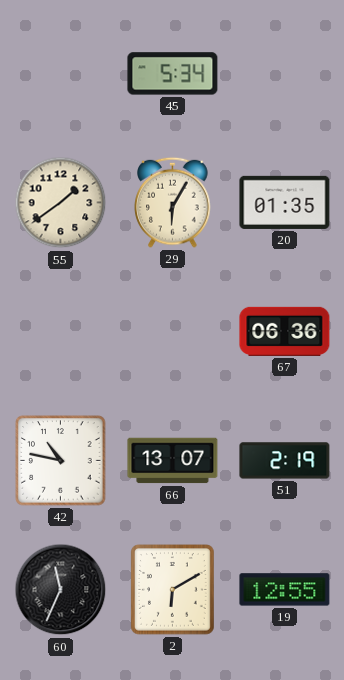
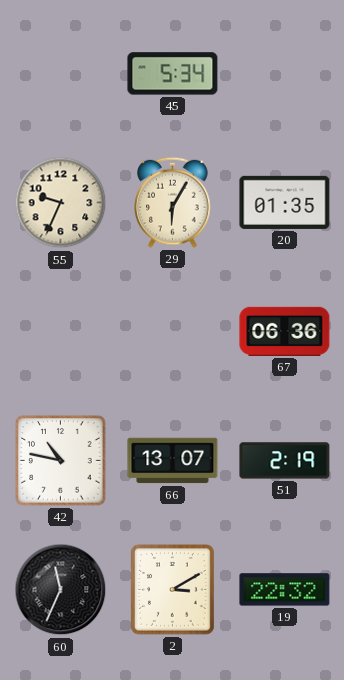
55: 1:39 -> 9:34 (61, 203)
2: 6:10 -> 3:10 (173, 590)
19: 12:55 -> 22:32 (285, 590)
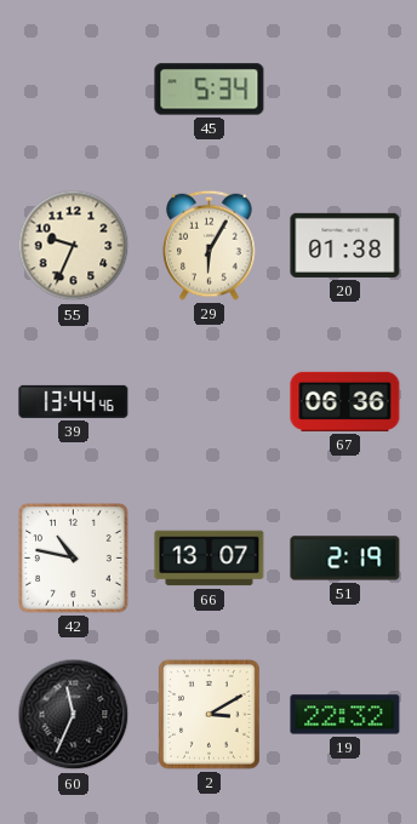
20: 01:35 -> 01:38 (345, 245)
39: none -> 13:44 (74, 401)
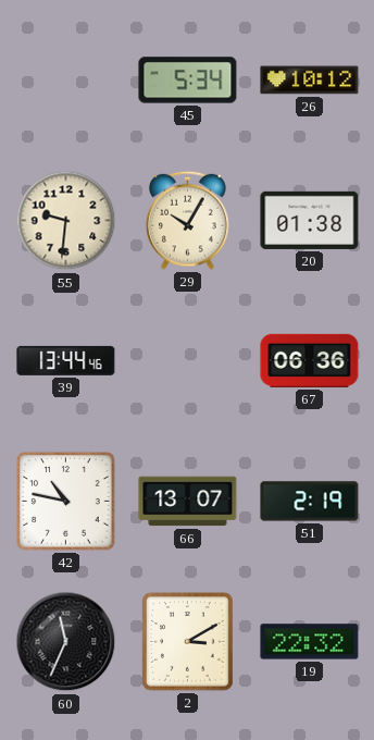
26: none -> 10:12 (310, 81)
55: 9:34 -> 9:31 (66, 221)
29: 6:05 -> 10:05 (188, 220)
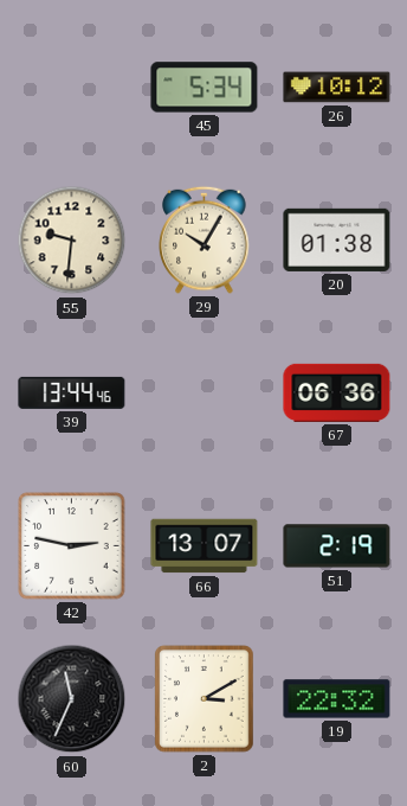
42: 10:47 -> 2:47 (72, 546)
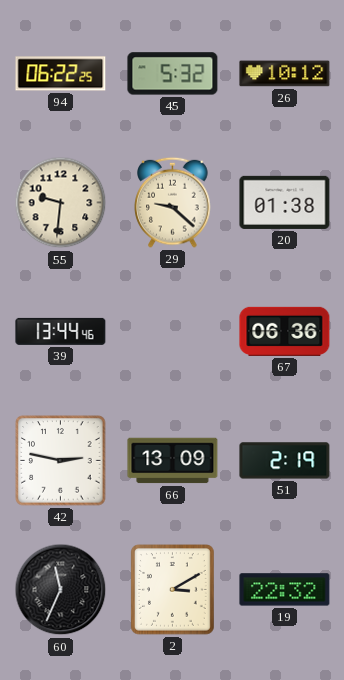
94: none -> 06:22 (61, 74)
45: 5:34 -> 5:32 (173, 74)
29: 10:05 -> 9:22 (173, 202)
66: 13:07 -> 13:09 (173, 461)
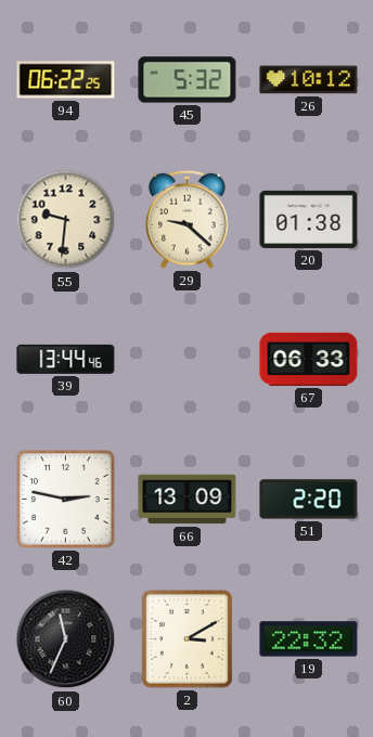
67: 06:36 -> 06:33 (309, 359)
51: 2:19 -> 2:20 (309, 500)
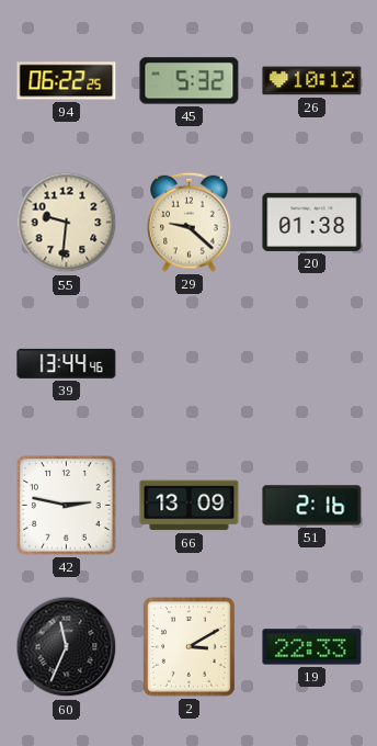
67: 06:33 -> none (309, 359)
51: 2:20 -> 2:16 (312, 506)
19: 22:32 -> 22:33 (312, 647)
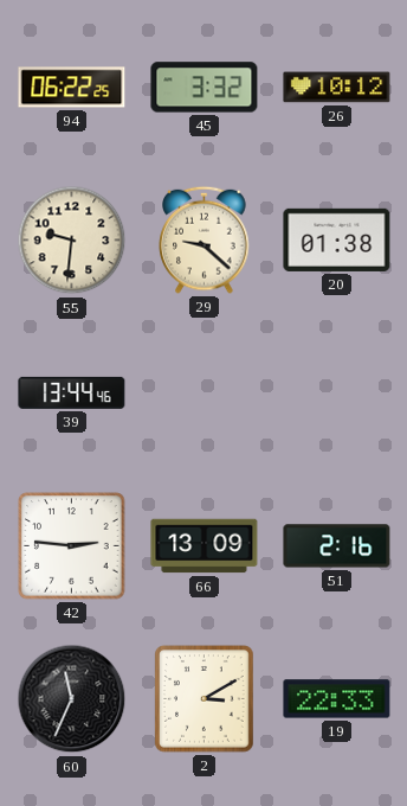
45: 5:32 -> 3:32 (205, 88)
42: 2:47 -> 2:46 (72, 546)
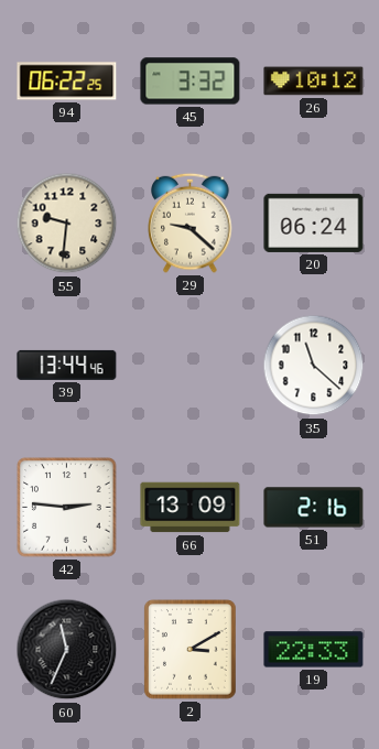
20: 01:38 -> 06:24 (314, 222)
35: none -> 11:22 (314, 366)
